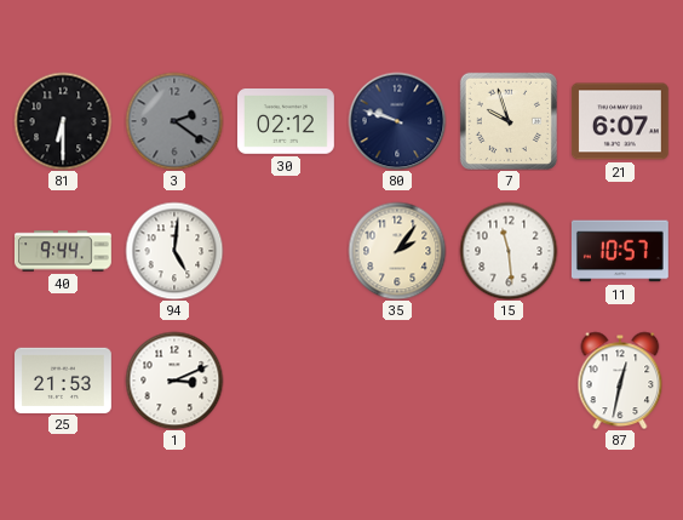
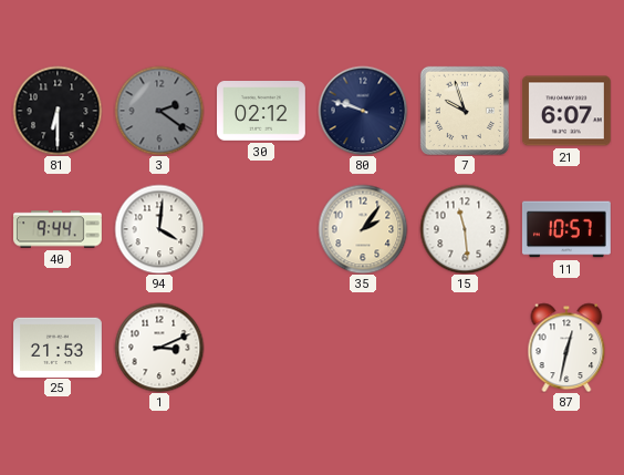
94: 5:01 -> 4:01 (159, 229)
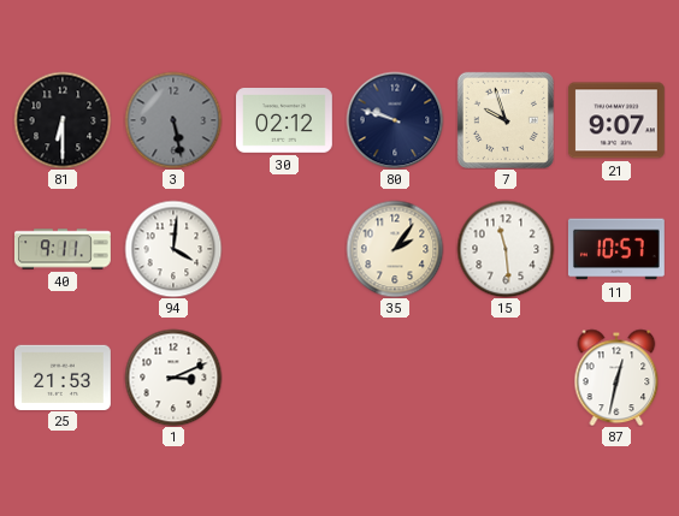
3: 2:21 -> 5:28 (173, 120)
21: 6:07 -> 9:07 (616, 120)
40: 9:44 -> 9:11 (64, 249)
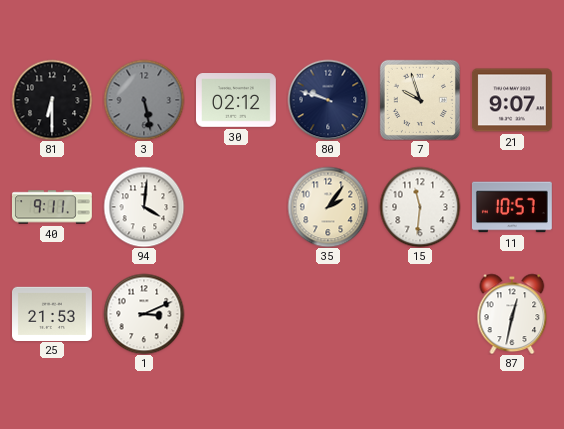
15: 11:29 -> 11:31 (420, 207)
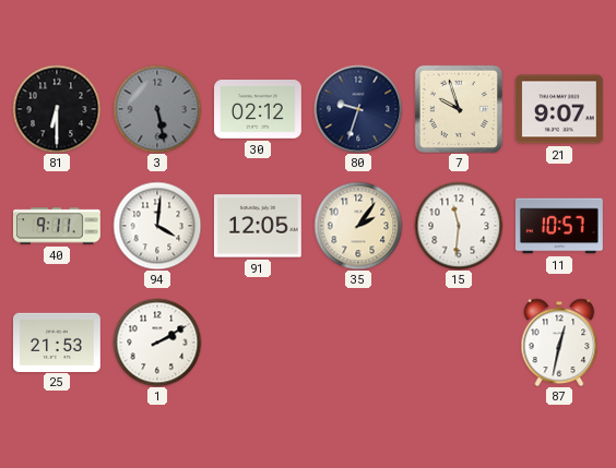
80: 9:48 -> 9:33 (358, 109)
91: none -> 12:05 (258, 226)
1: 3:11 -> 2:10 (157, 343)
